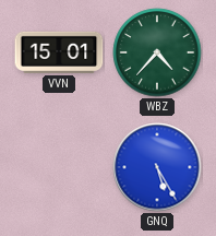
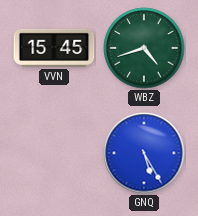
VVN: 15:01 -> 15:45 (54, 48)
WBZ: 4:37 -> 4:42 (144, 48)
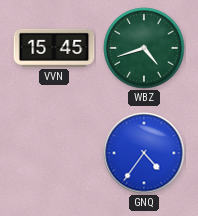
GNQ: 5:25 -> 4:36 (144, 153)
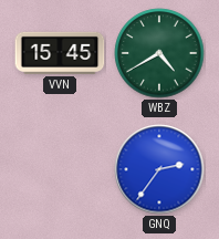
WBZ: 4:42 -> 4:40 (159, 53)
GNQ: 4:36 -> 2:36 (159, 169)
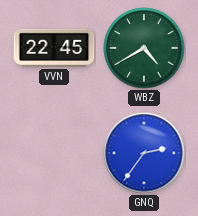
VVN: 15:45 -> 22:45 (54, 48)
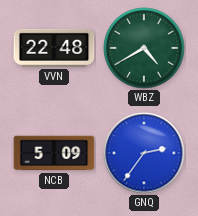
VVN: 22:45 -> 22:48 (54, 48)
NCB: none -> 5:09 (54, 153)
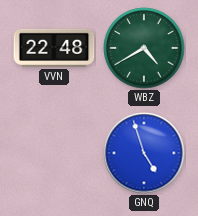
NCB: 5:09 -> none (54, 153)
GNQ: 2:36 -> 4:57 (144, 153)
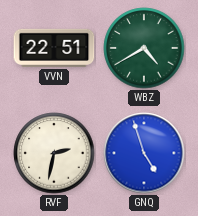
VVN: 22:48 -> 22:51 (54, 48)
RVF: none -> 2:32 (54, 153)
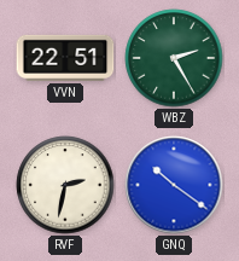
WBZ: 4:40 -> 2:25 (174, 58)
GNQ: 4:57 -> 10:21 (174, 185)
